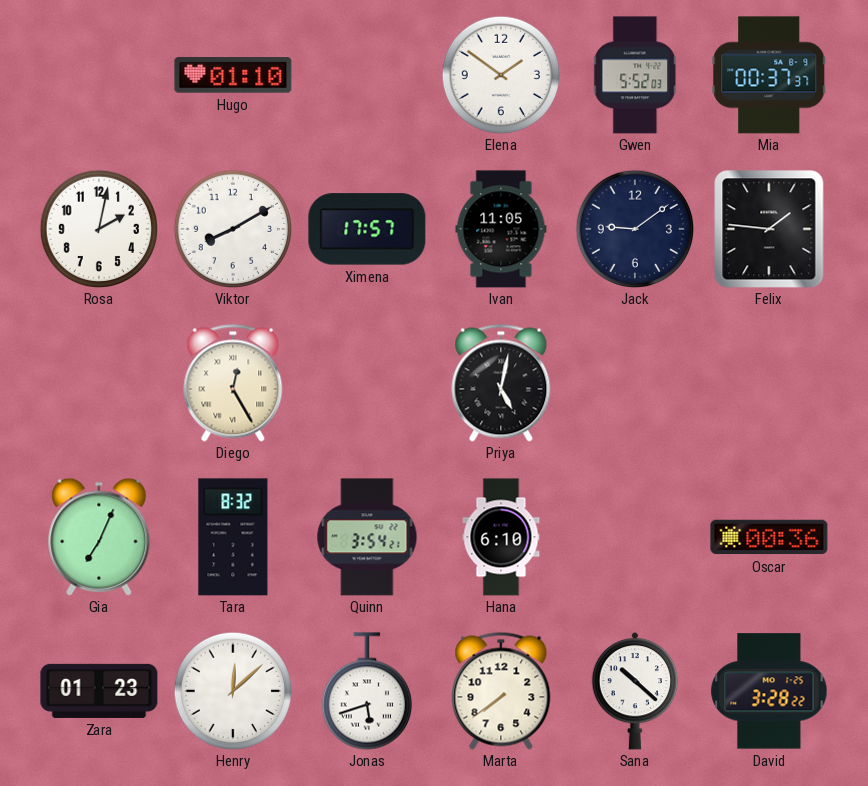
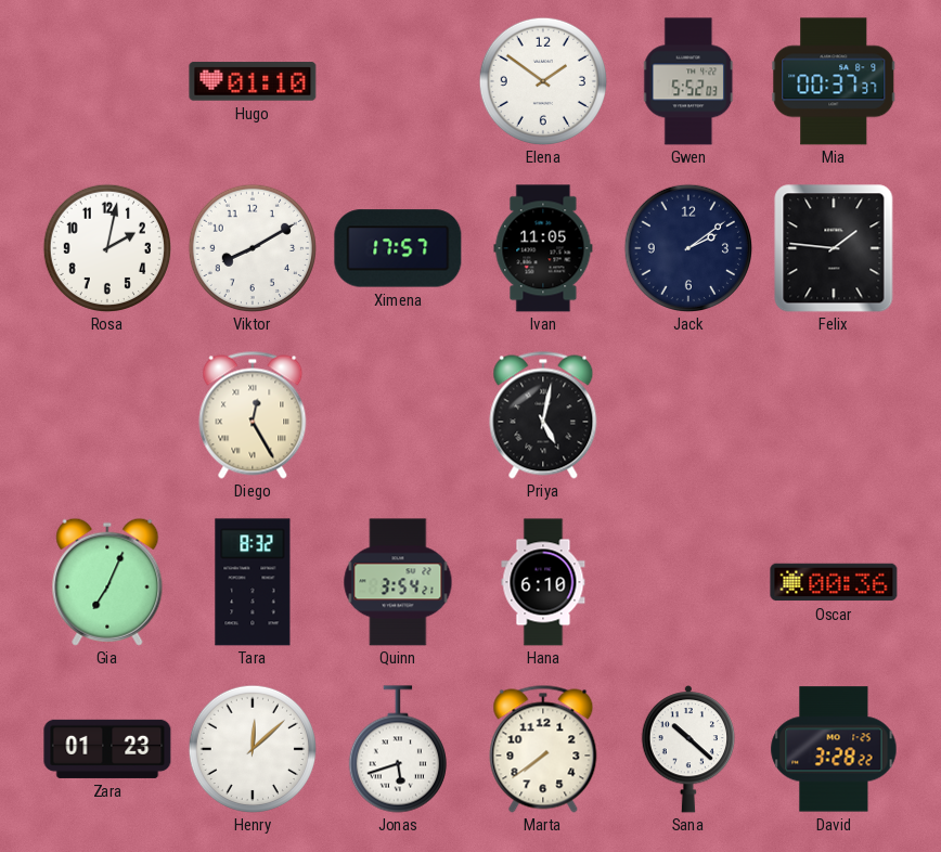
Jack: 9:09 -> 2:09 (687, 247)
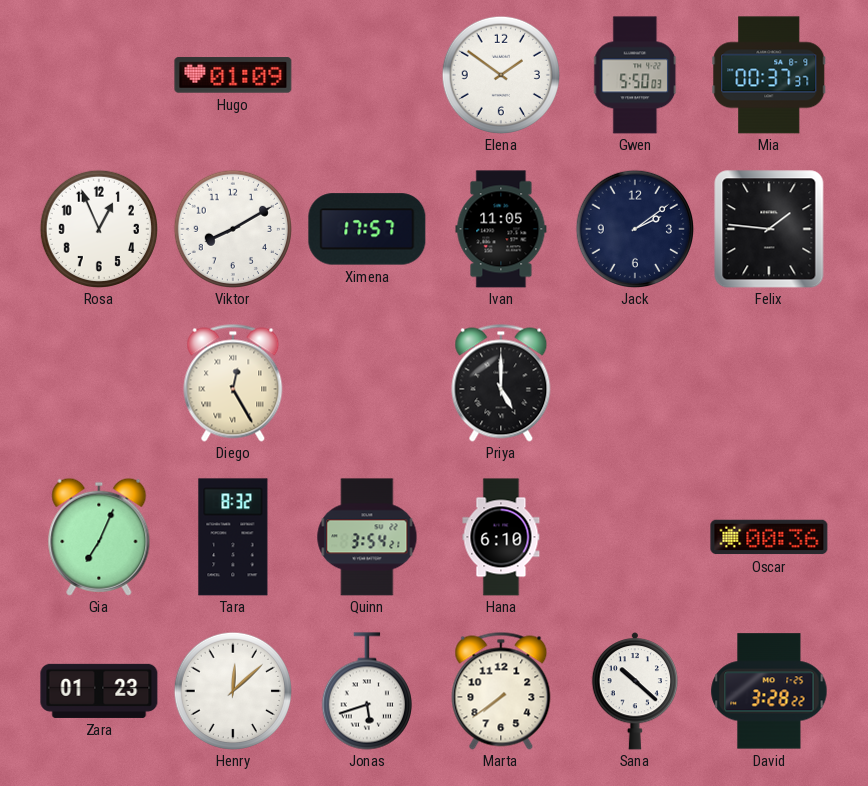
Hugo: 01:10 -> 01:09 (233, 75)
Gwen: 5:52 -> 5:50 (636, 75)
Rosa: 2:02 -> 12:56 (98, 228)
Priya: 5:02 -> 5:00 (501, 383)
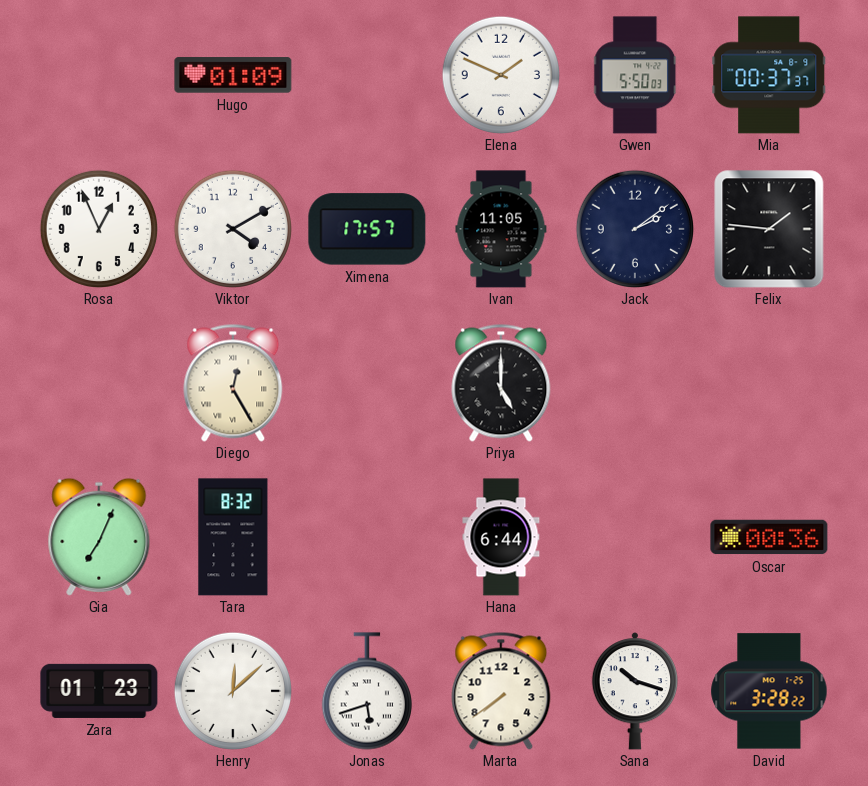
Elena: 1:51 -> 1:49 (500, 74)
Viktor: 8:10 -> 4:10 (232, 228)
Quinn: 3:54 -> none (367, 537)
Hana: 6:10 -> 6:44 (501, 537)
Sana: 10:22 -> 10:18 (634, 691)
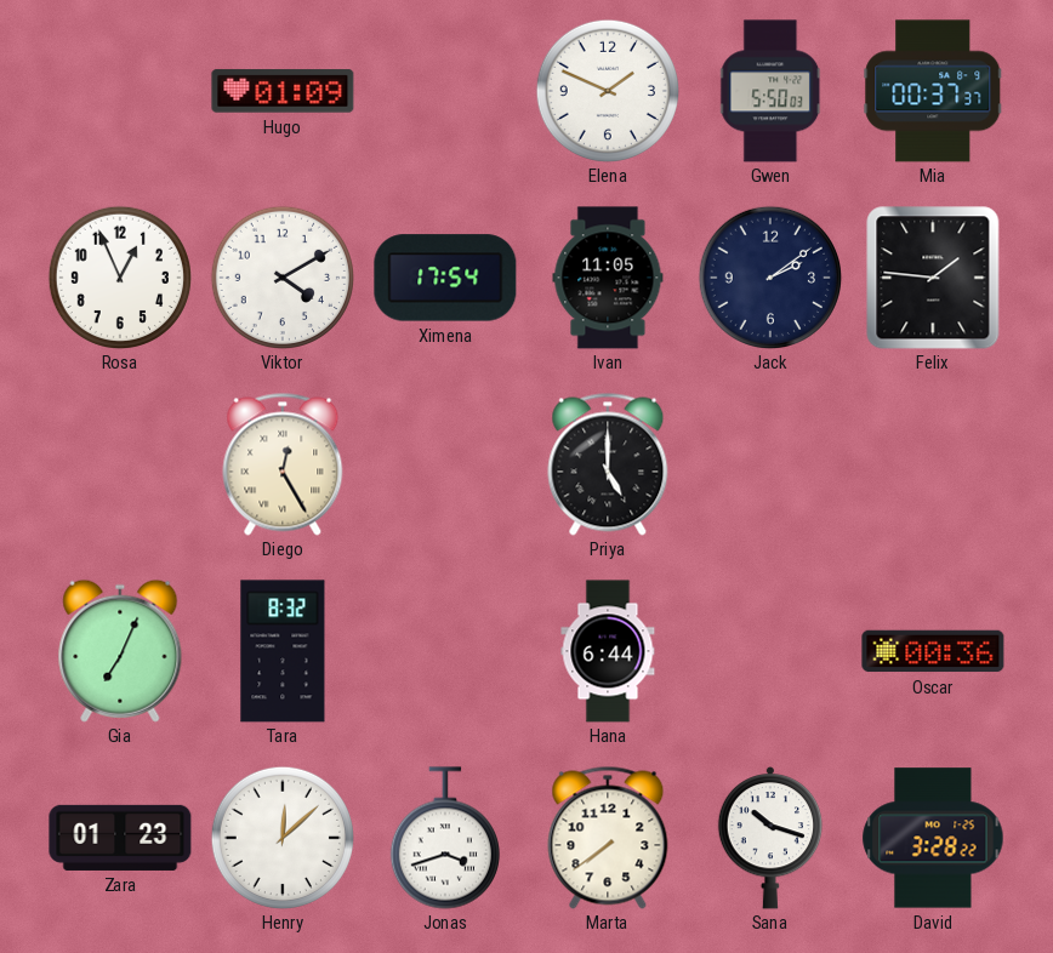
Ximena: 17:57 -> 17:54 (445, 278)
Jonas: 5:42 -> 3:42 (445, 838)
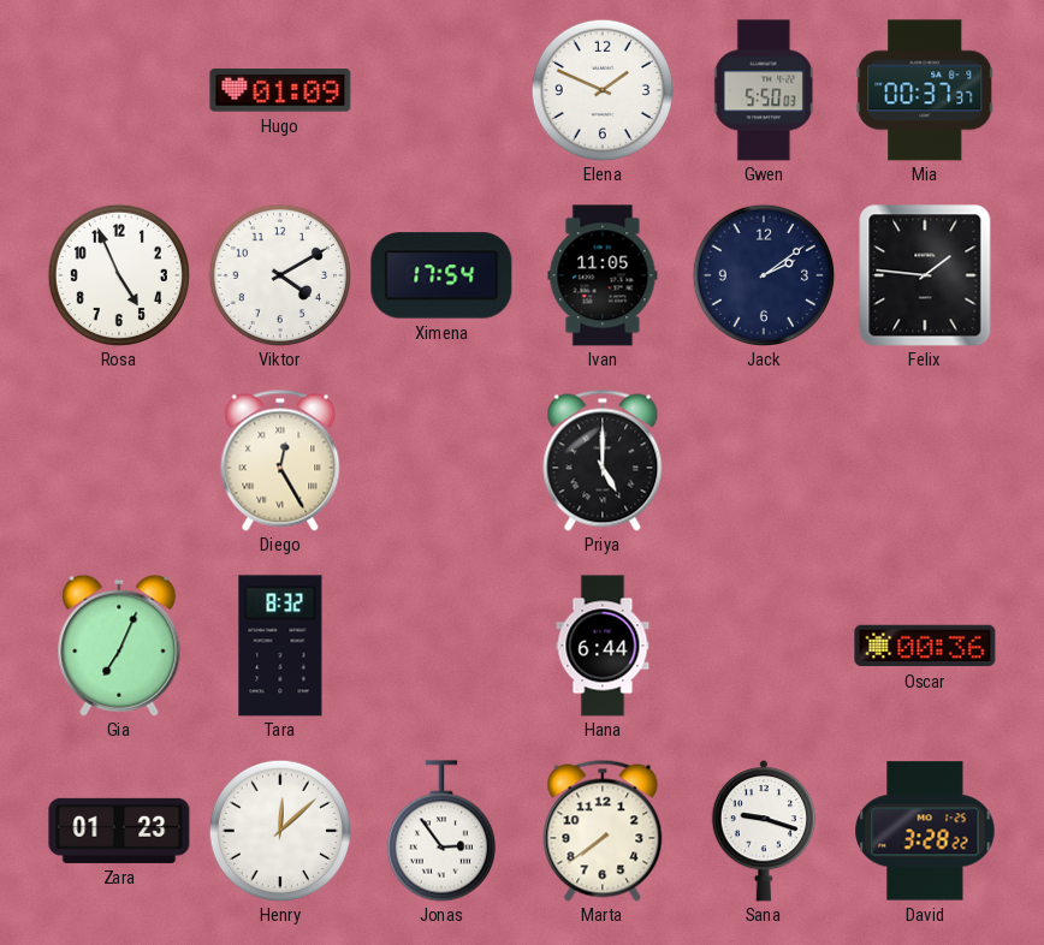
Rosa: 12:56 -> 4:56 (118, 274)
Jonas: 3:42 -> 2:54 (441, 831)
Sana: 10:18 -> 9:18 (763, 831)
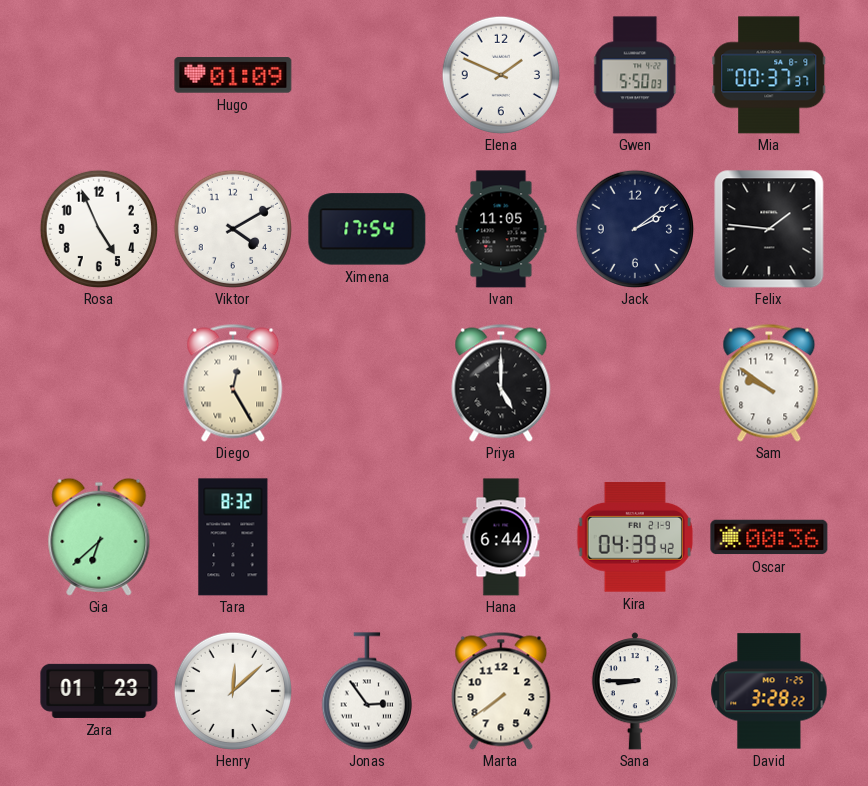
Sam: none -> 9:51 (769, 383)
Gia: 7:04 -> 6:38 (99, 537)
Kira: none -> 04:39 (635, 537)
Sana: 9:18 -> 8:45 (634, 691)
